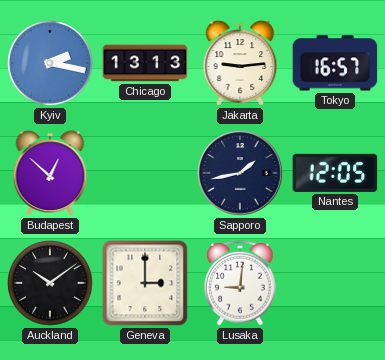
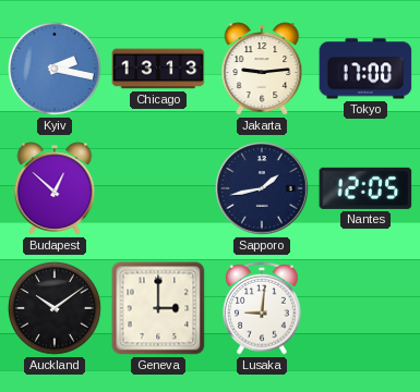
Tokyo: 16:57 -> 17:00 (365, 69)
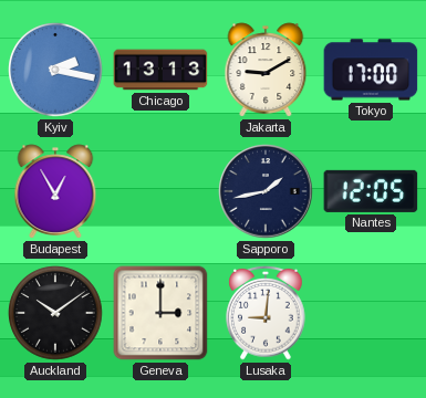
Jakarta: 9:14 -> 9:10 (266, 70)
Budapest: 12:52 -> 12:55 (55, 191)
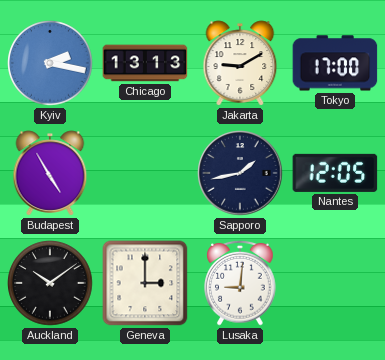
Budapest: 12:55 -> 4:55 (50, 173)
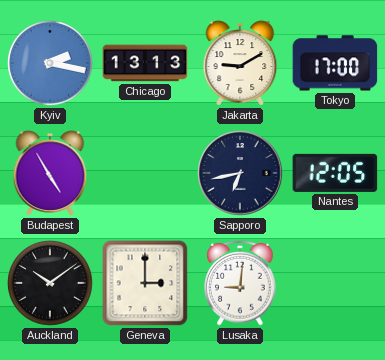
Sapporo: 1:43 -> 6:43 (240, 173)
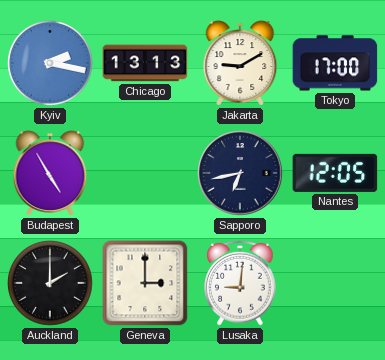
Auckland: 10:09 -> 2:00 (50, 283)
